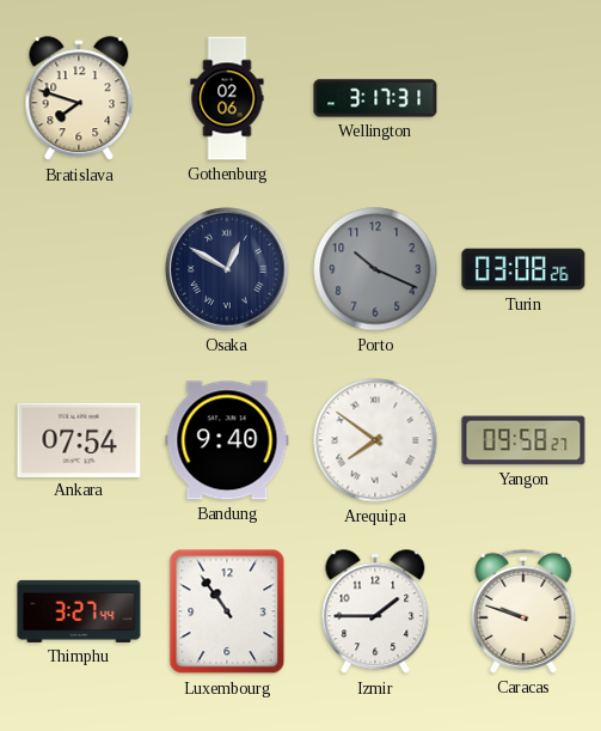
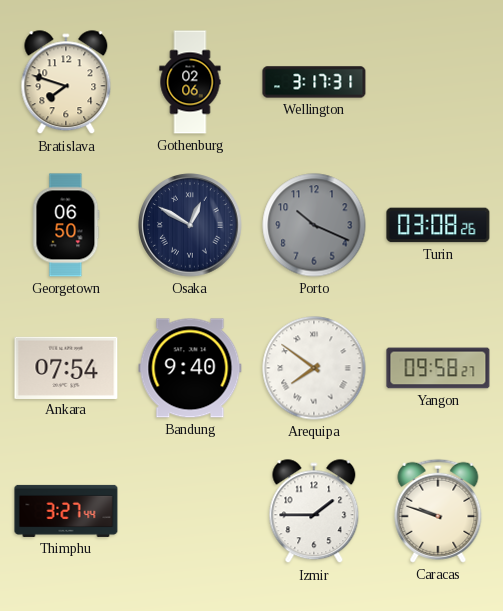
Georgetown: none -> 06:50 (66, 225)
Luxembourg: 10:54 -> none (227, 611)
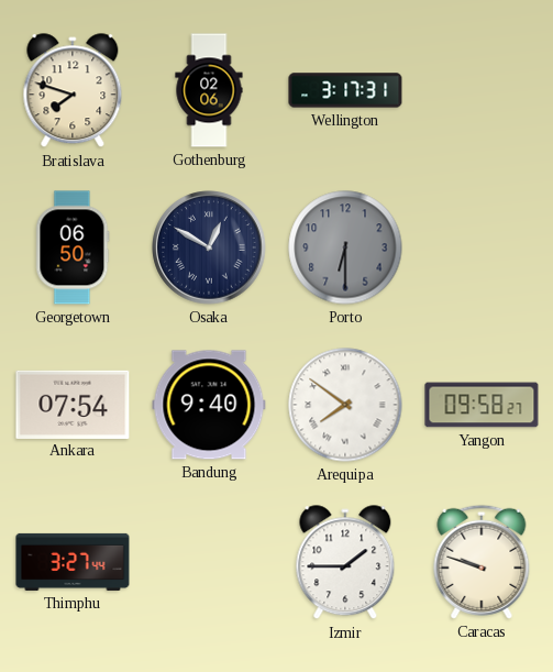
Porto: 10:19 -> 6:30 (345, 247)
Turin: 03:08 -> none (438, 225)
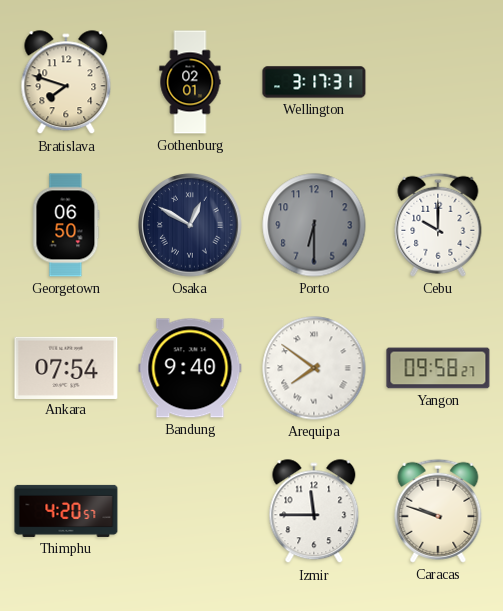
Gothenburg: 02:06 -> 02:01 (190, 82)
Cebu: none -> 10:00 (438, 225)
Thimphu: 3:27 -> 4:20 (66, 511)
Izmir: 1:45 -> 11:45 (314, 512)
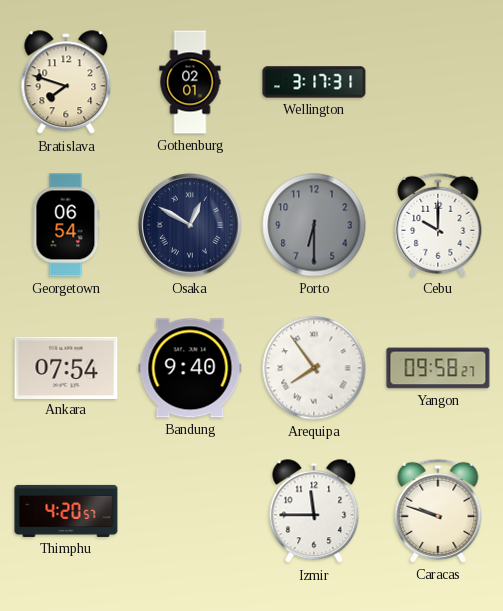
Georgetown: 06:50 -> 06:54 (66, 225)
Arequipa: 7:51 -> 7:54 (314, 368)
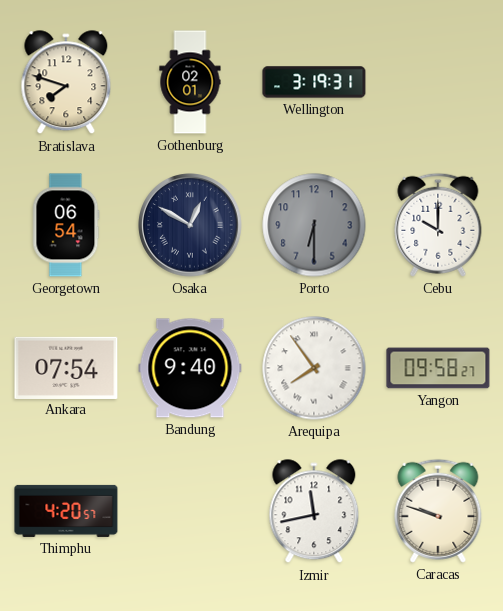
Wellington: 3:17 -> 3:19 (314, 82)
Izmir: 11:45 -> 11:43 (314, 512)
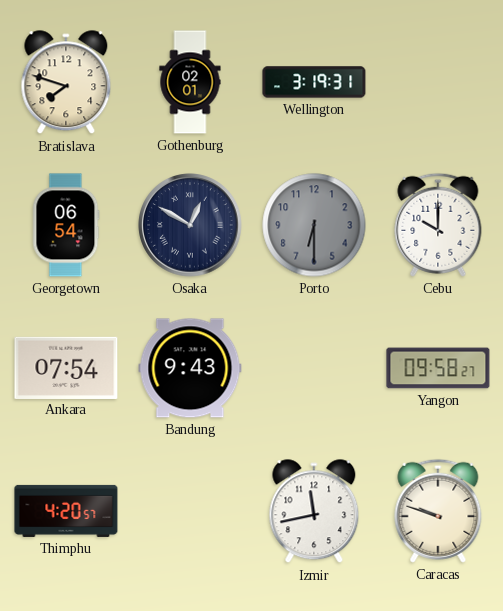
Bandung: 9:40 -> 9:43 (190, 368)
Arequipa: 7:54 -> none (314, 368)
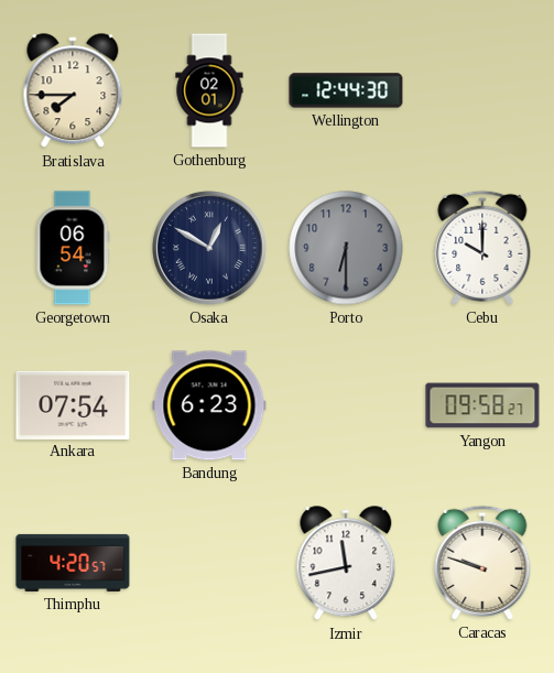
Bratislava: 7:48 -> 7:45 (73, 91)
Wellington: 3:19 -> 12:44 (346, 90)
Bandung: 9:43 -> 6:23 (209, 405)
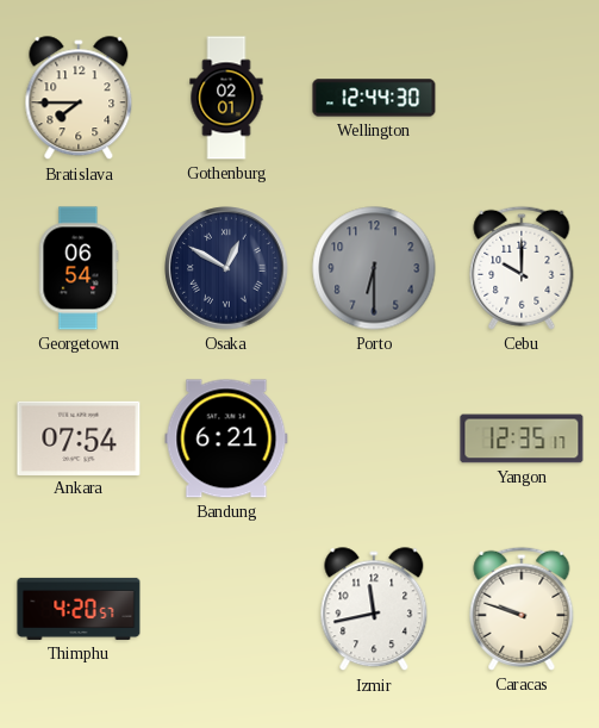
Bandung: 6:23 -> 6:21 (226, 438)
Yangon: 09:58 -> 12:35 (522, 438)
